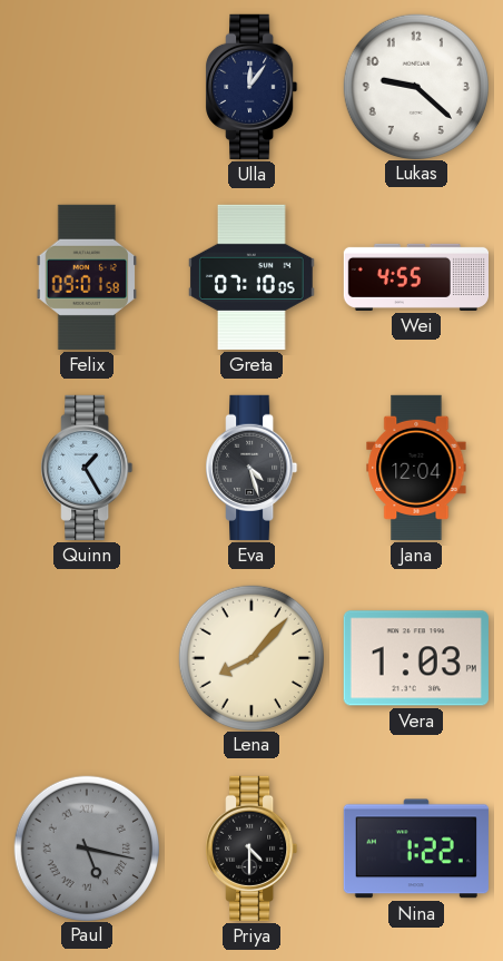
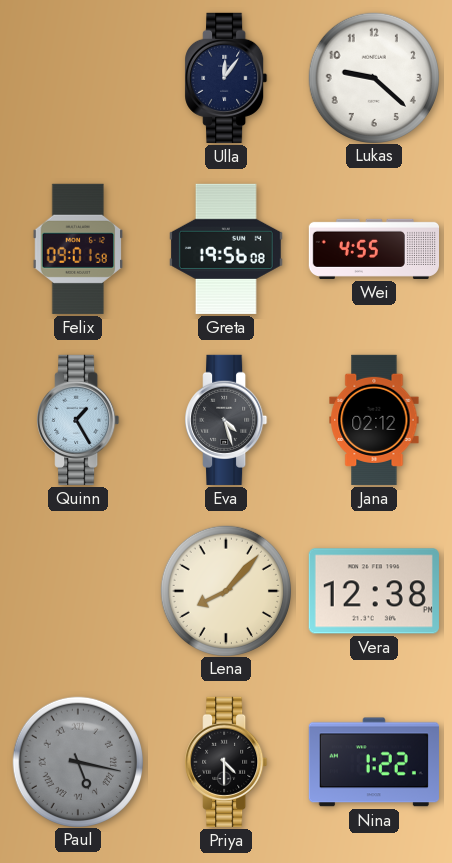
Greta: 07:10 -> 19:56 (226, 249)
Jana: 12:04 -> 02:12 (374, 420)
Vera: 1:03 -> 12:38 (374, 591)
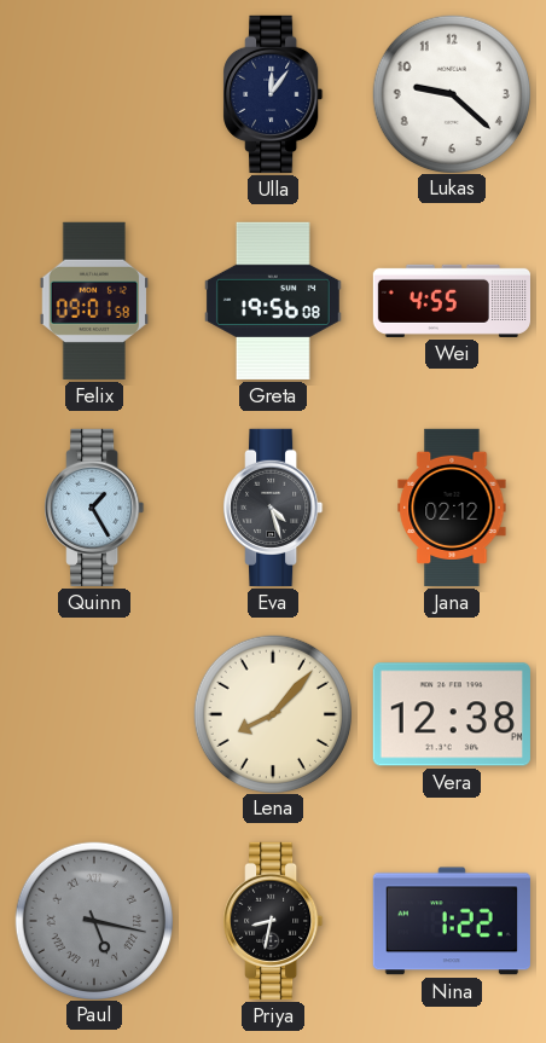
Priya: 4:30 -> 8:32 (273, 921)
